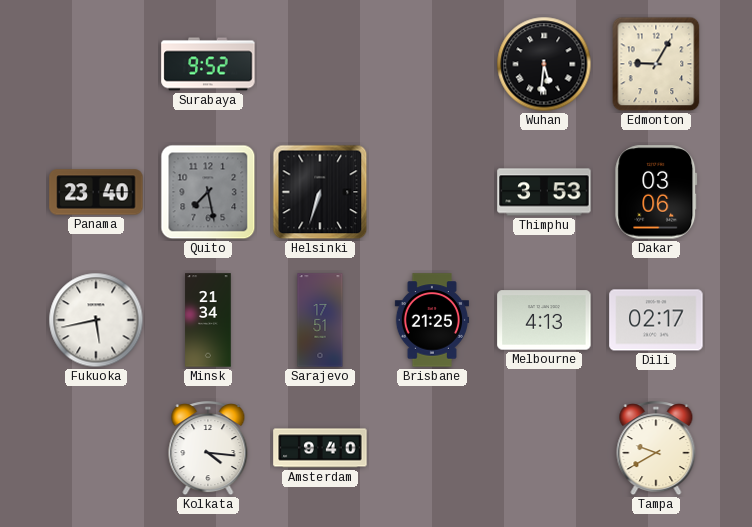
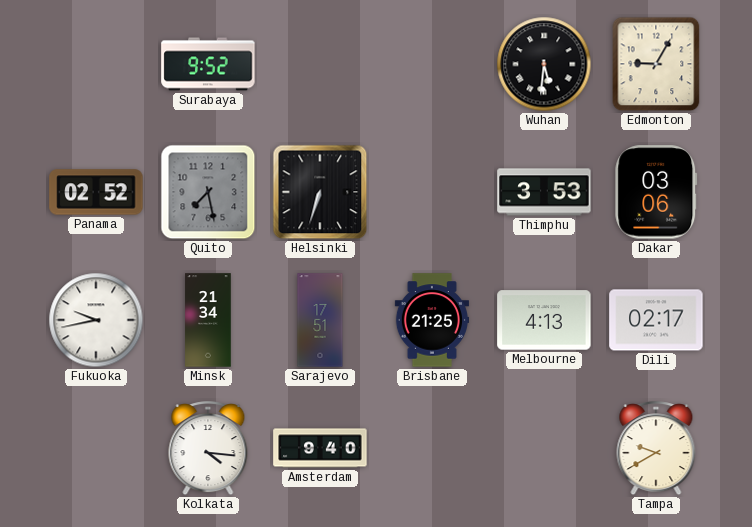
Panama: 23:40 -> 02:52 (96, 192)
Fukuoka: 5:43 -> 9:43 (96, 320)
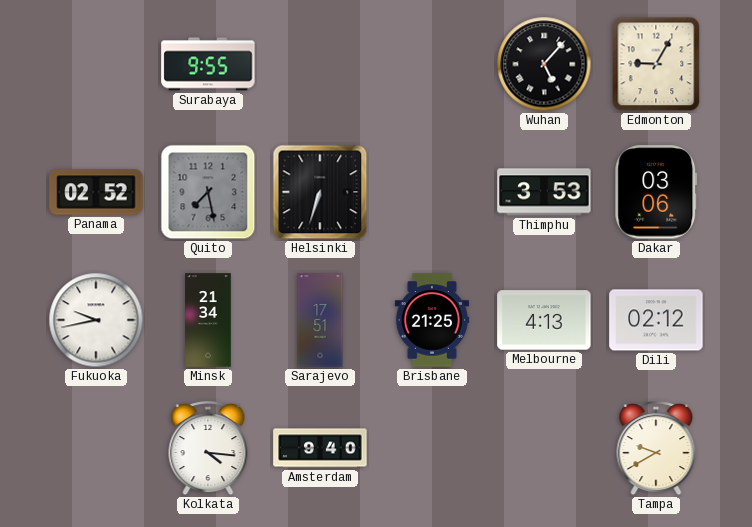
Surabaya: 9:52 -> 9:55 (208, 64)
Wuhan: 5:31 -> 5:07 (544, 64)
Dili: 02:17 -> 02:12 (656, 320)
